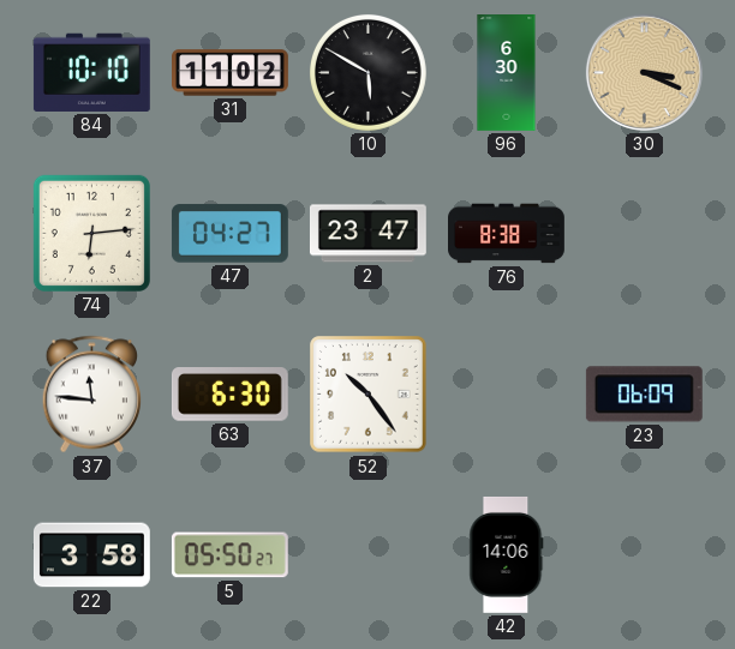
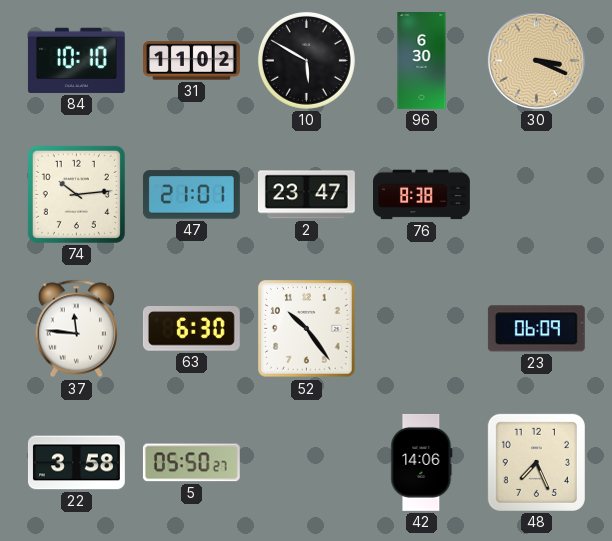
74: 6:14 -> 10:14 (76, 194)
47: 04:27 -> 21:01 (191, 195)
48: none -> 7:26 (536, 462)
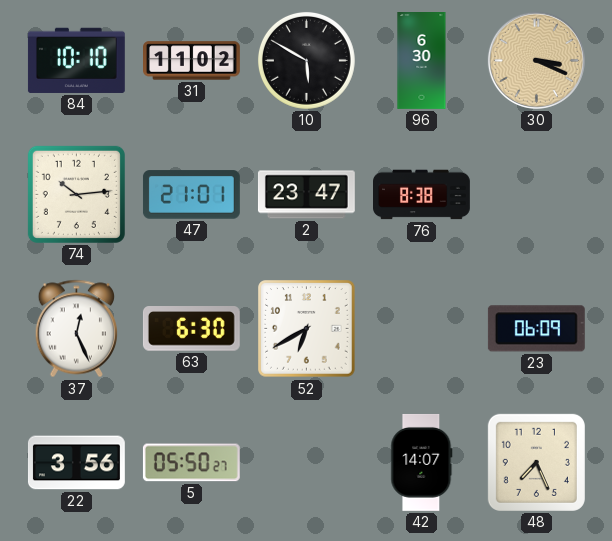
37: 11:46 -> 12:26 (76, 329)
52: 10:24 -> 6:40 (307, 329)
22: 3:58 -> 3:56 (76, 463)
42: 14:06 -> 14:07 (422, 462)
